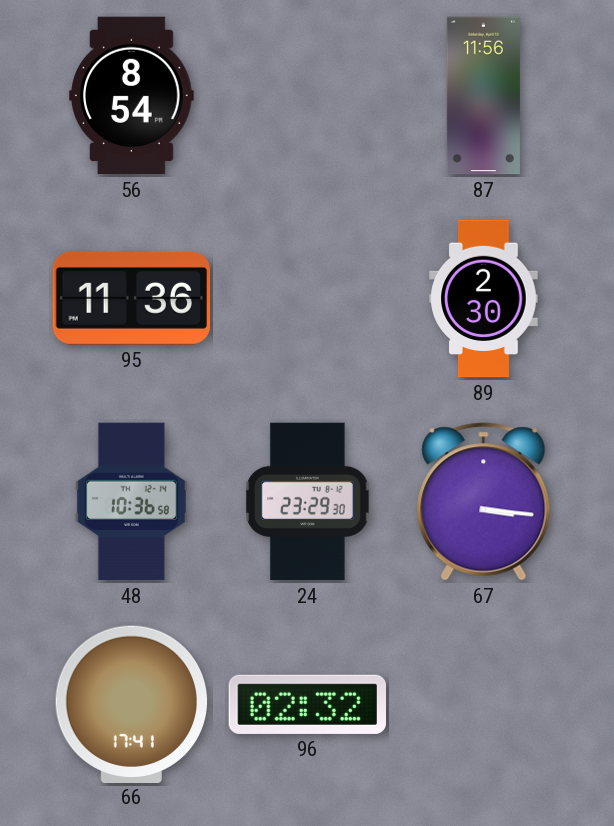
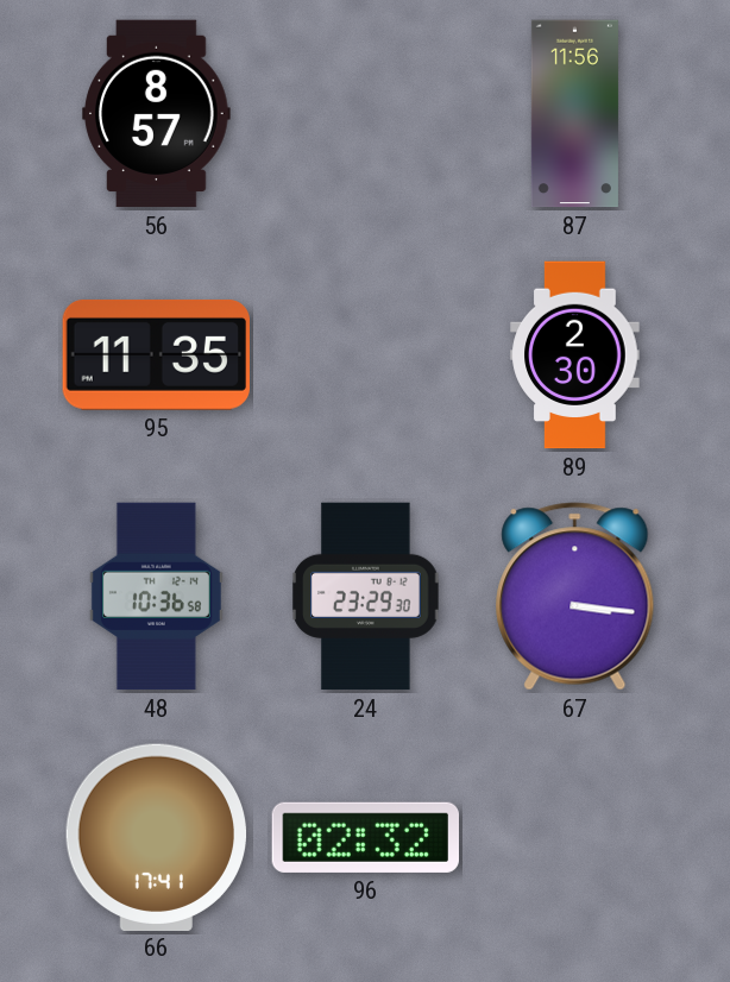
56: 8:54 -> 8:57 (157, 114)
95: 11:36 -> 11:35 (156, 354)
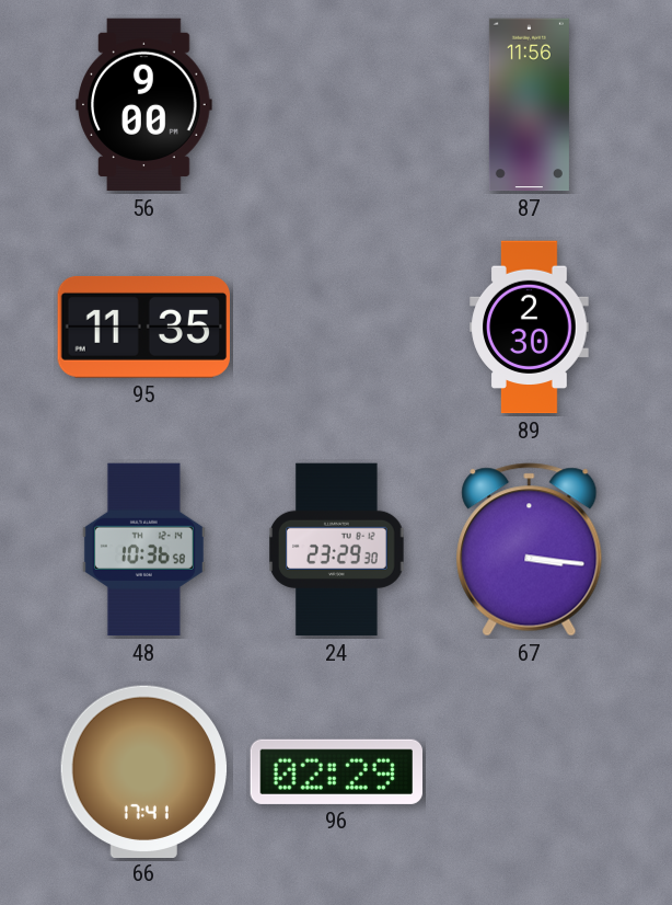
56: 8:57 -> 9:00 (144, 105)
96: 02:32 -> 02:29 (336, 771)
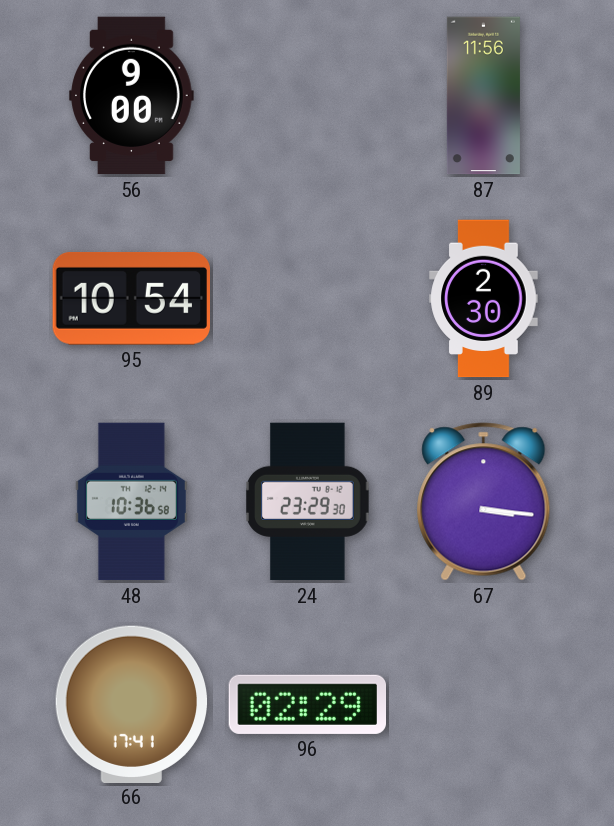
95: 11:35 -> 10:54 (131, 298)
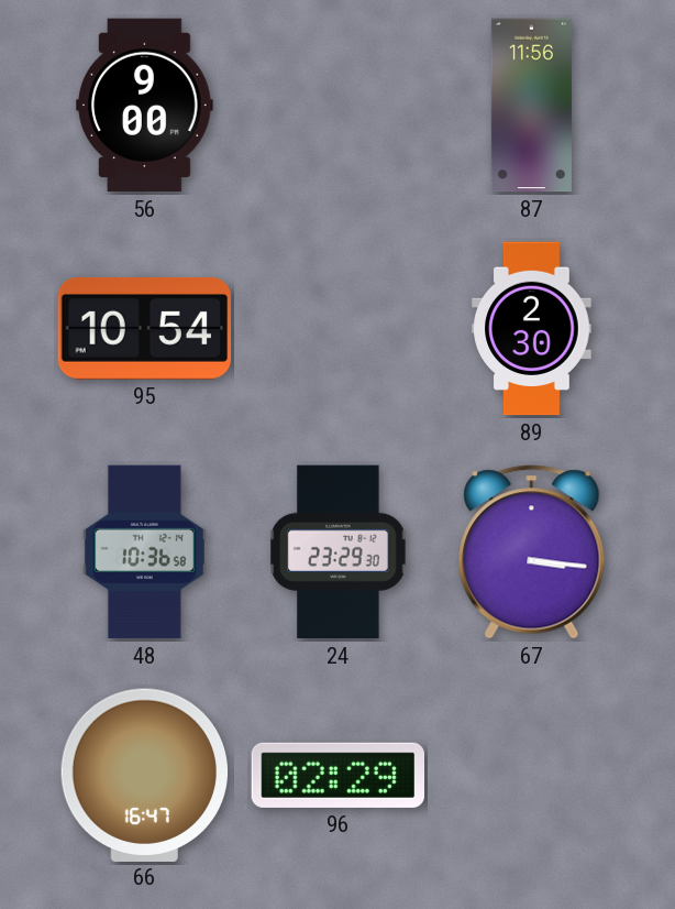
66: 17:41 -> 16:47 (145, 775)
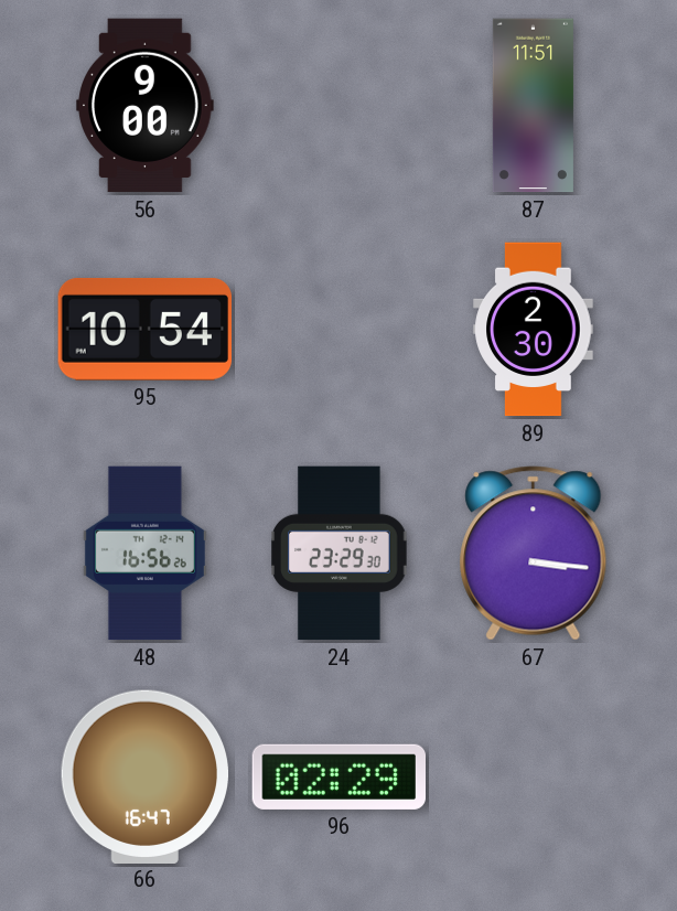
87: 11:56 -> 11:51 (533, 106)
48: 10:36 -> 16:56 (144, 554)
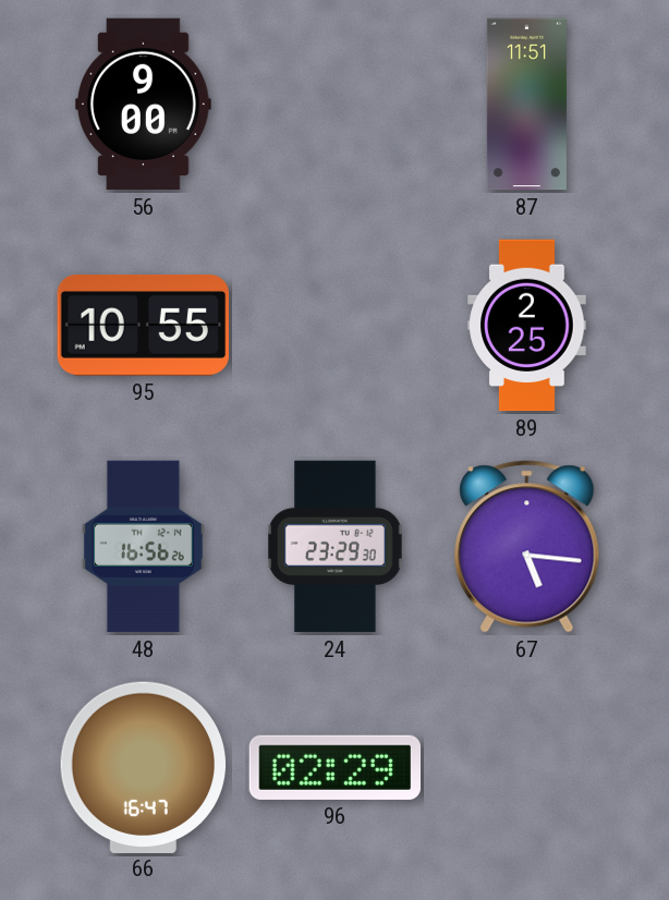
95: 10:54 -> 10:55 (143, 325)
89: 2:30 -> 2:25 (527, 326)
67: 3:16 -> 5:16 (527, 547)
